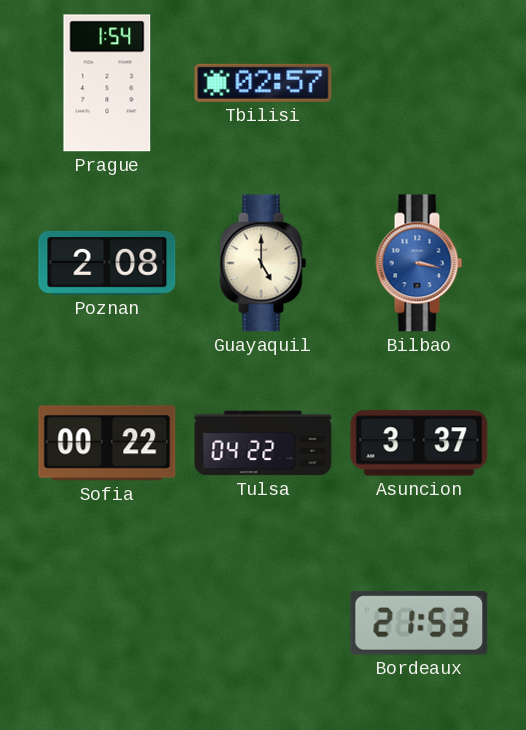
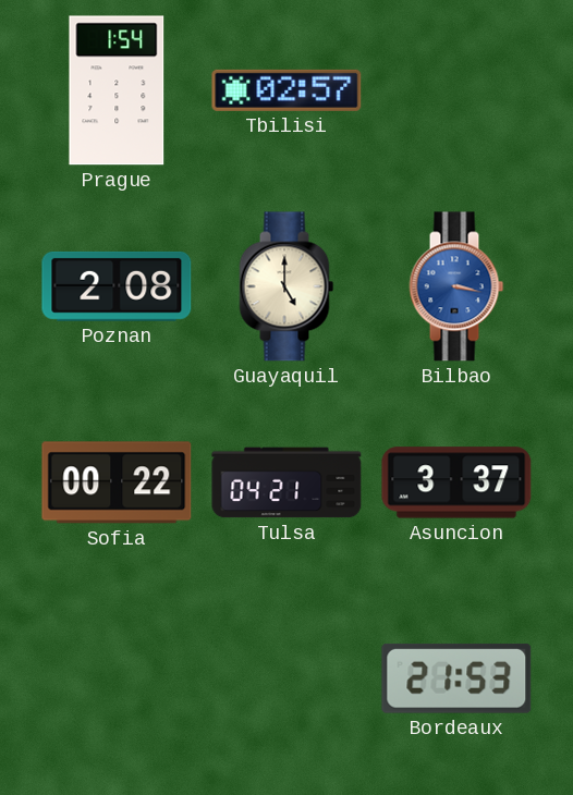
Tulsa: 04:22 -> 04:21 (286, 482)
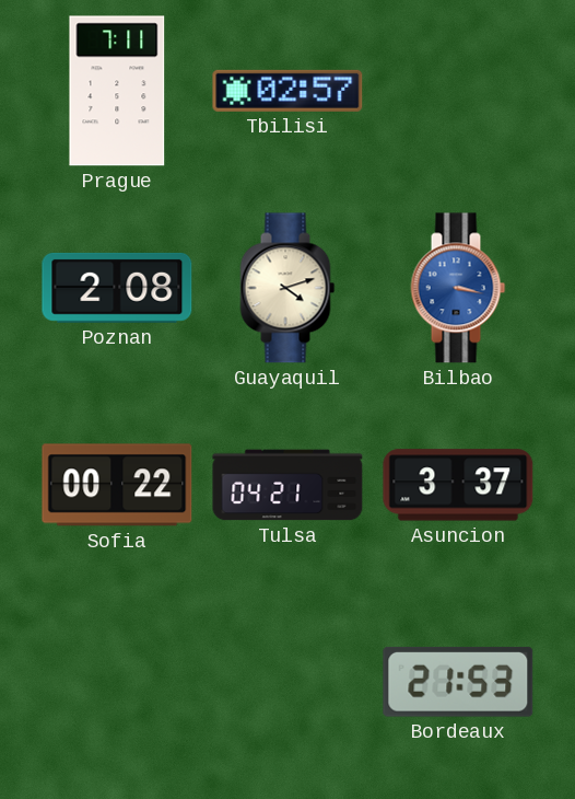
Prague: 1:54 -> 7:11 (117, 91)
Guayaquil: 5:00 -> 4:12 (287, 288)
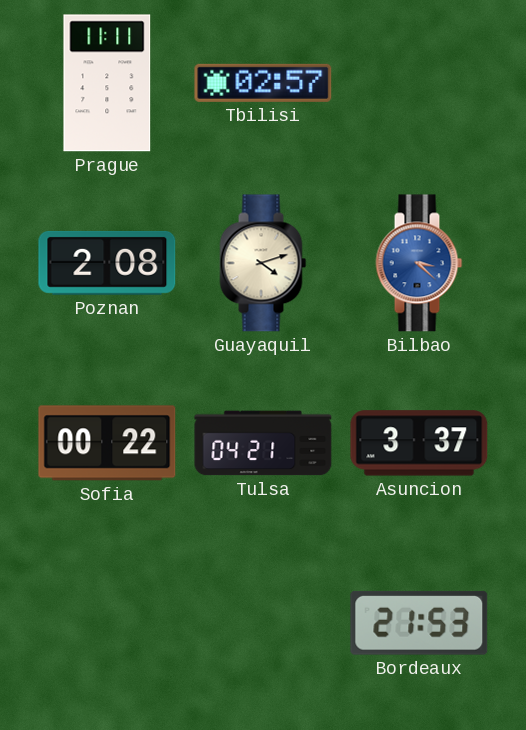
Prague: 7:11 -> 11:11 (107, 83)
Bilbao: 3:17 -> 3:22 (419, 263)
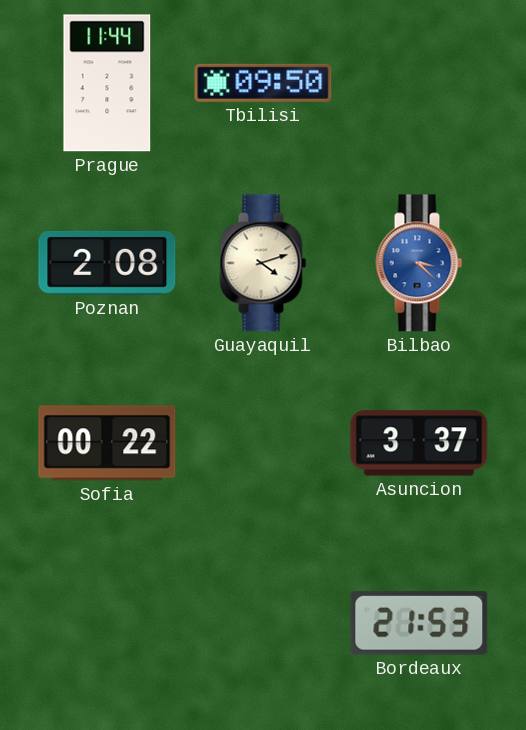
Prague: 11:11 -> 11:44 (107, 83)
Tbilisi: 02:57 -> 09:50 (263, 83)
Tulsa: 04:21 -> none (263, 443)
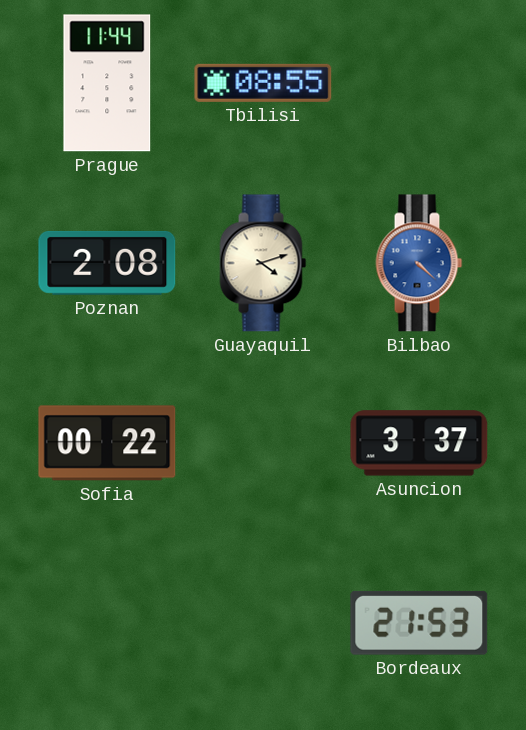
Tbilisi: 09:50 -> 08:55 (263, 83)
Bilbao: 3:22 -> 4:22 (419, 263)
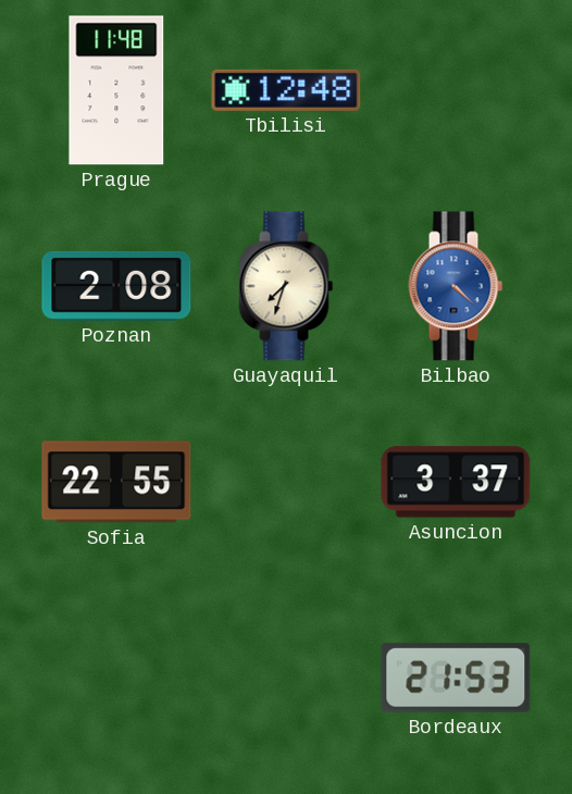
Prague: 11:44 -> 11:48 (116, 90)
Tbilisi: 08:55 -> 12:48 (286, 90)
Guayaquil: 4:12 -> 7:33 (286, 286)
Sofia: 00:22 -> 22:55 (116, 482)
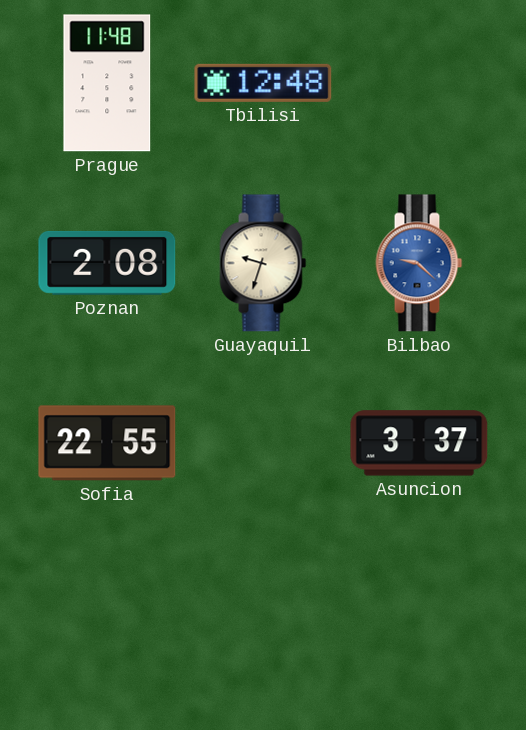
Guayaquil: 7:33 -> 9:33 (263, 263)
Bilbao: 4:22 -> 9:22 (419, 263)
Bordeaux: 21:53 -> none (456, 678)
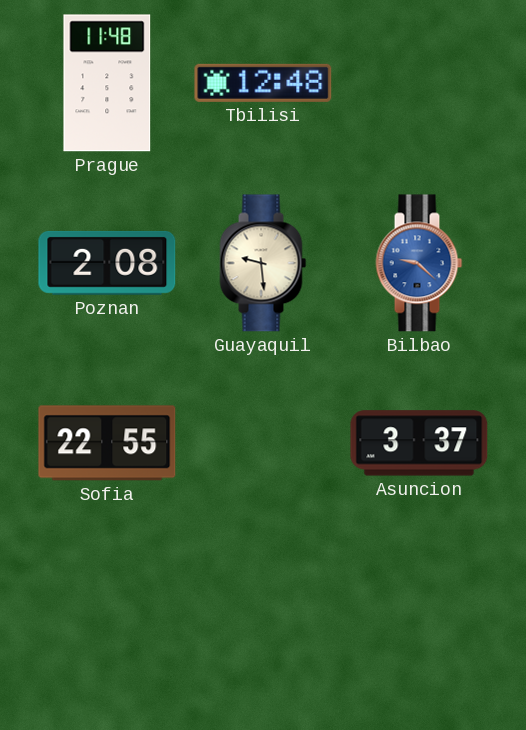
Guayaquil: 9:33 -> 9:29 (263, 263)
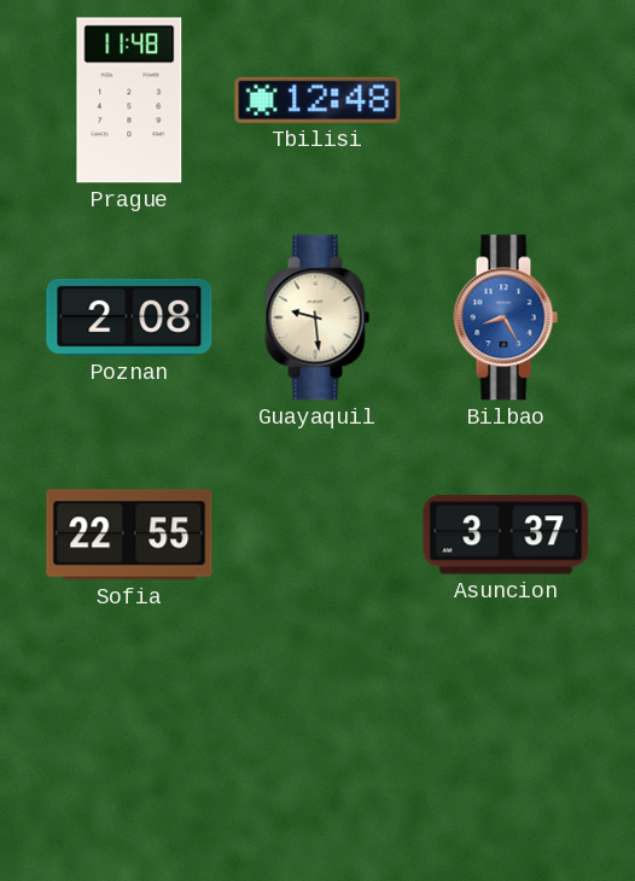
Bilbao: 9:22 -> 8:25 (506, 317)
